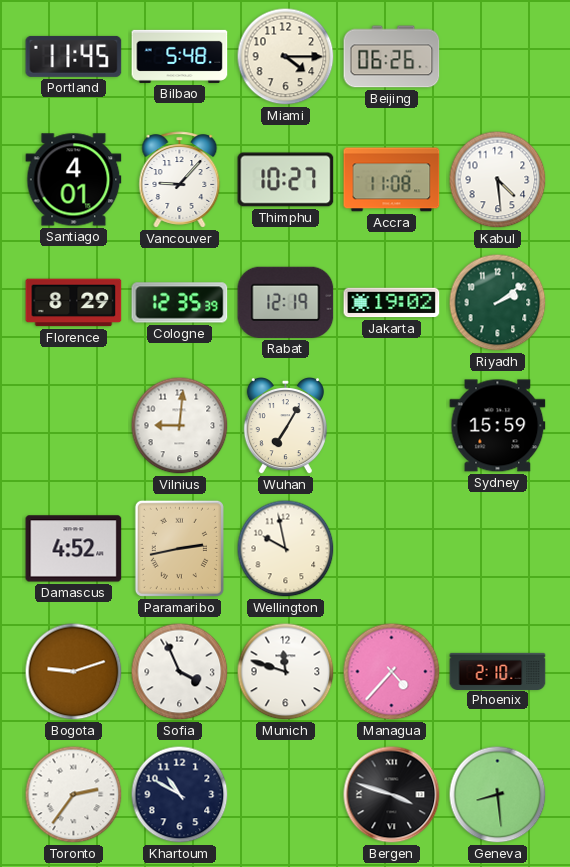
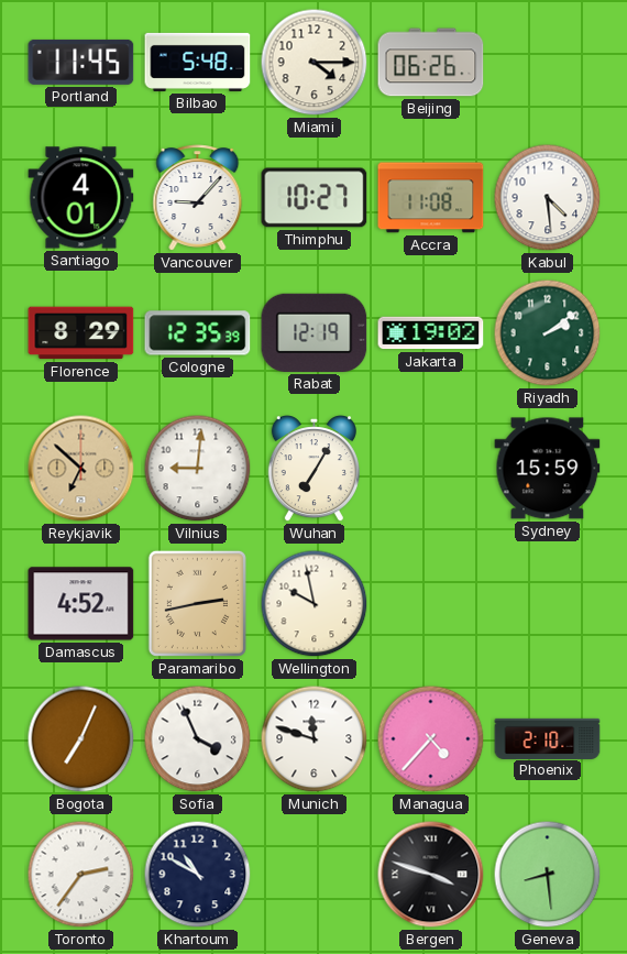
Reykjavik: none -> 6:52 (81, 469)
Bogota: 9:12 -> 7:04 (81, 739)
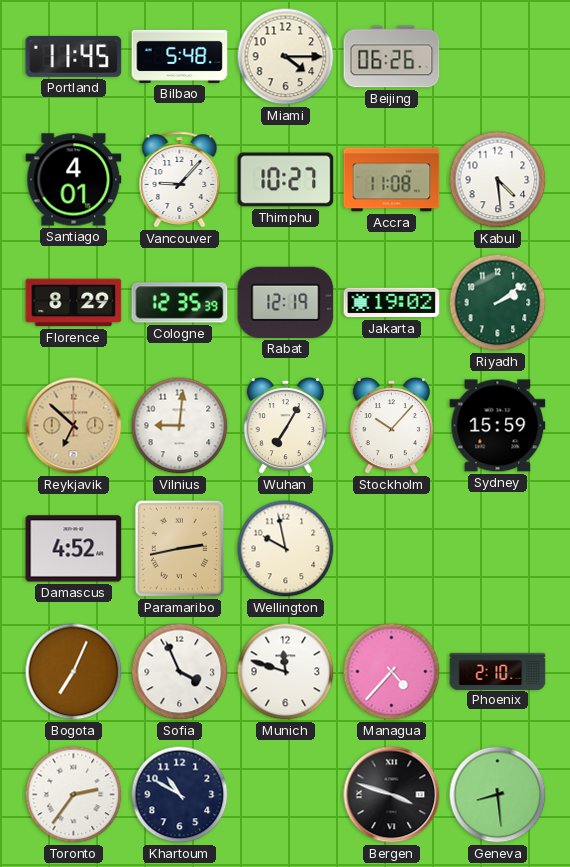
Stockholm: none -> 10:07 (391, 427)
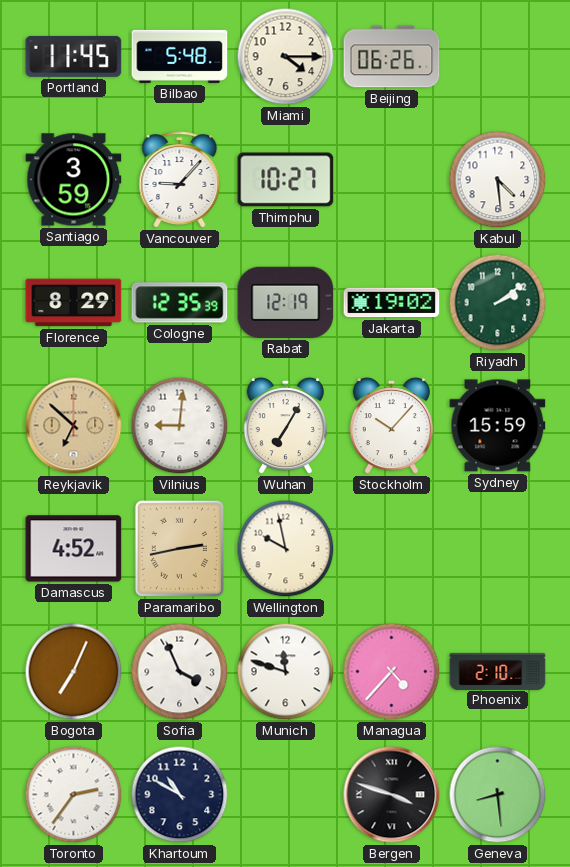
Santiago: 4:01 -> 3:59 (74, 180)
Accra: 11:08 -> none (392, 180)
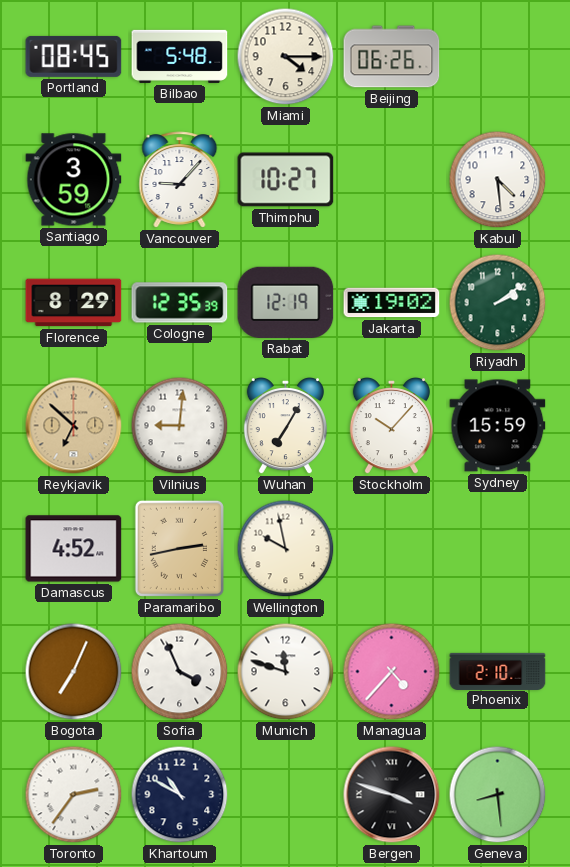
Portland: 11:45 -> 08:45 (74, 56)
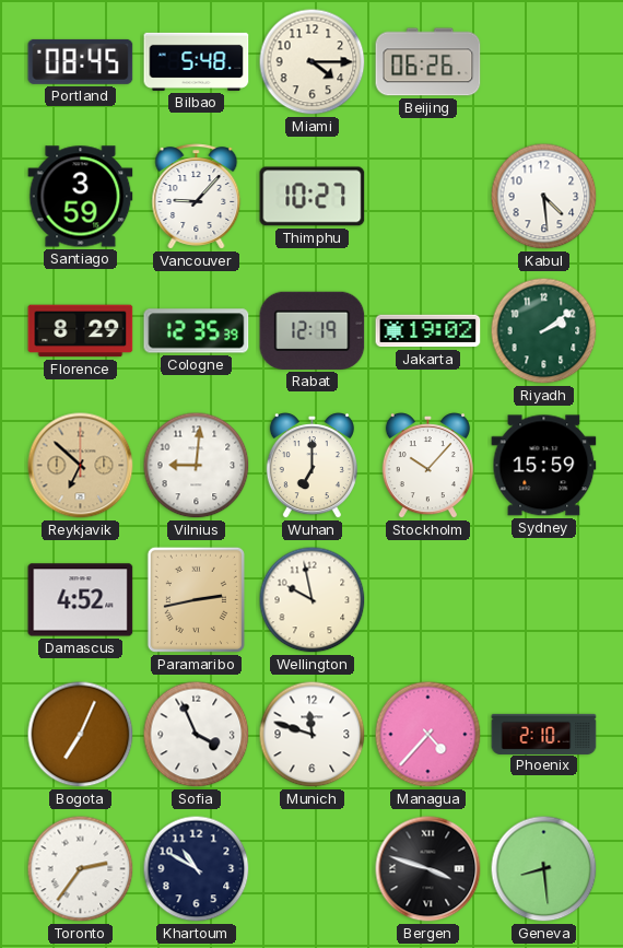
Wuhan: 7:05 -> 7:00 (311, 467)
